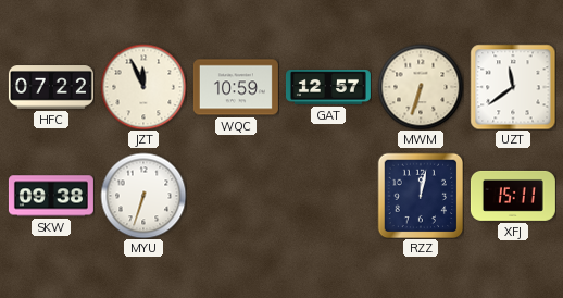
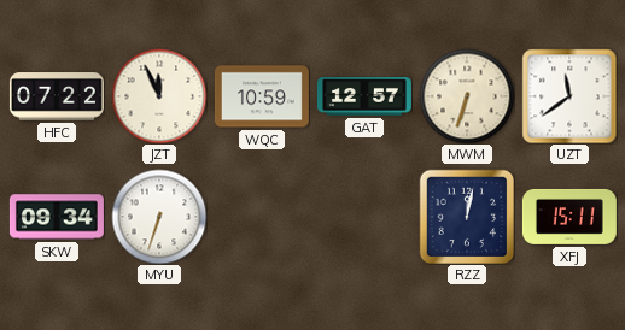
SKW: 09:38 -> 09:34 (57, 217)
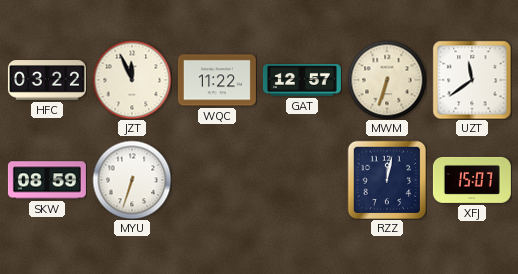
HFC: 07:22 -> 03:22 (47, 80)
WQC: 10:59 -> 11:22 (217, 80)
SKW: 09:34 -> 08:59 (47, 180)
XFJ: 15:11 -> 15:07 (472, 180)
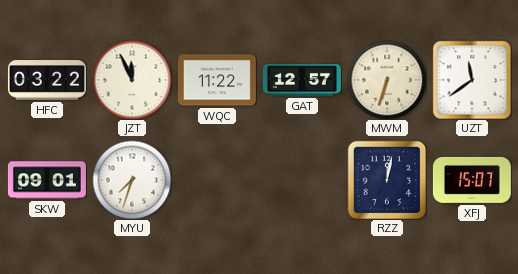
SKW: 08:59 -> 09:01 (47, 180)
MYU: 6:33 -> 7:33 (132, 180)
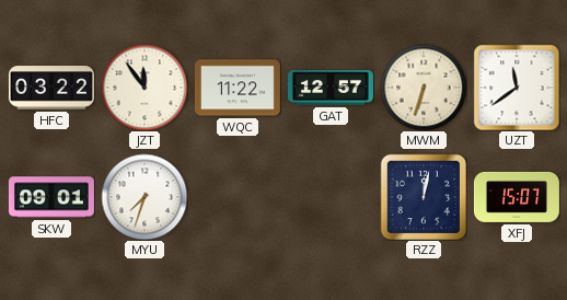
JZT: 11:56 -> 11:54 (144, 88)
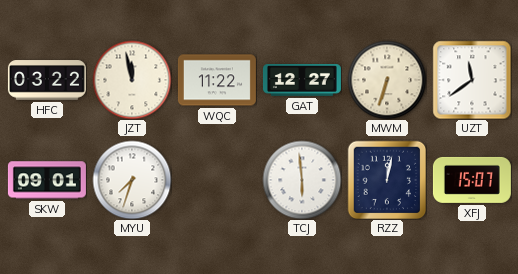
JZT: 11:54 -> 11:58 (132, 80)
GAT: 12:57 -> 12:27 (302, 80)
TCJ: none -> 5:59 (302, 180)
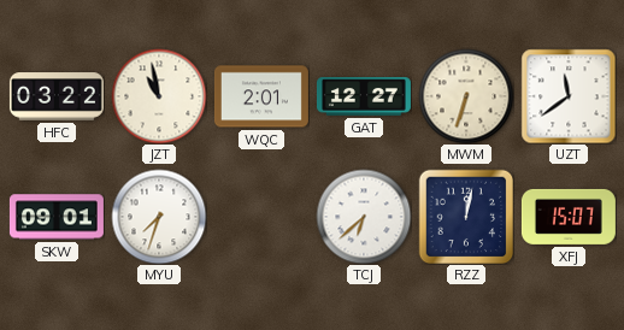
JZT: 11:58 -> 10:58 (159, 96)
WQC: 11:22 -> 2:01 (261, 96)
TCJ: 5:59 -> 6:38 (364, 217)
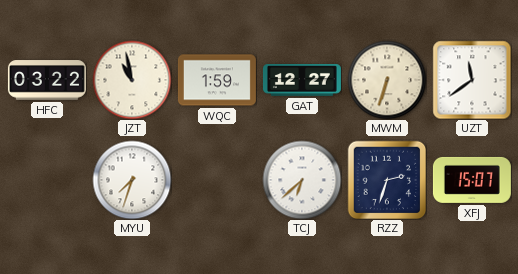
WQC: 2:01 -> 1:59 (217, 80)
SKW: 09:01 -> none (57, 217)
RZZ: 12:02 -> 2:33 (387, 180)
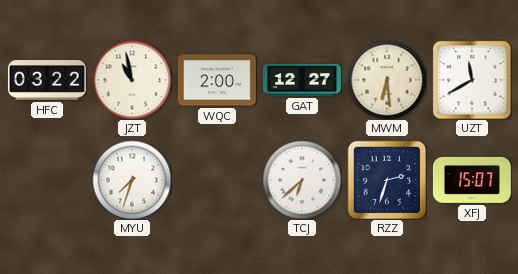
WQC: 1:59 -> 2:00 (217, 80)
MWM: 6:33 -> 6:29 (387, 80)
UZT: 11:39 -> 11:40 (472, 80)
